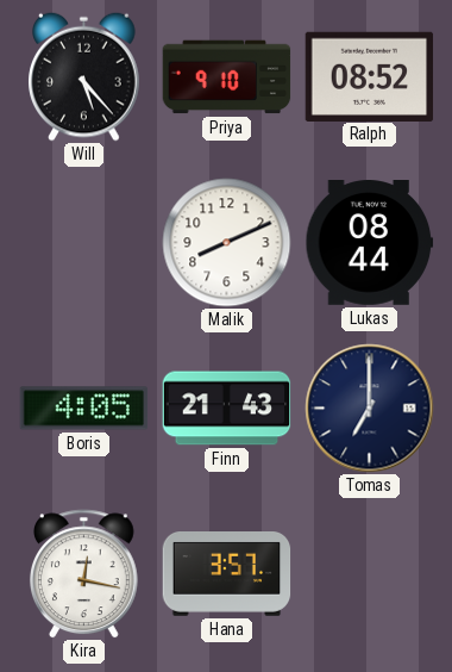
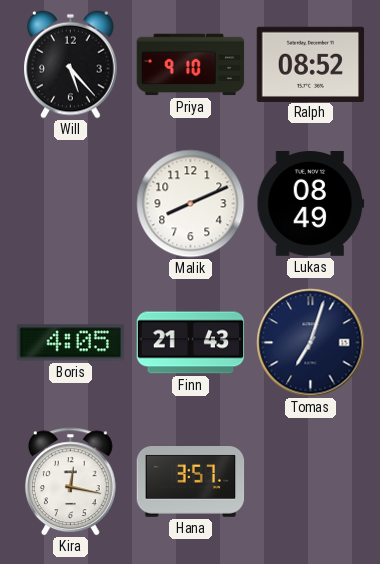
Lukas: 08:44 -> 08:49 (311, 204)
Tomas: 7:00 -> 7:03 (311, 343)
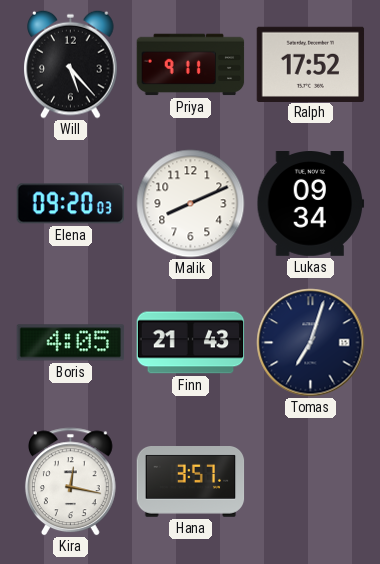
Priya: 9:10 -> 9:11 (191, 65)
Ralph: 08:52 -> 17:52 (311, 64)
Elena: none -> 09:20 (70, 204)
Lukas: 08:49 -> 09:34 (311, 204)
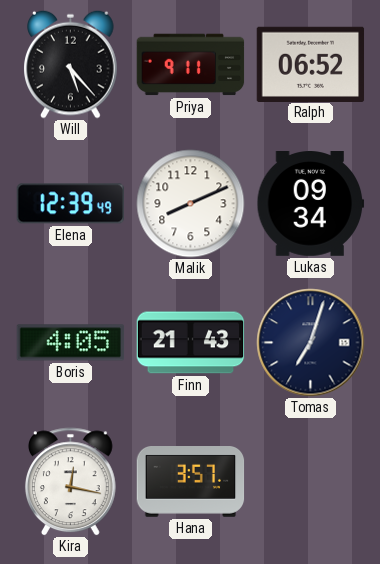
Ralph: 17:52 -> 06:52 (311, 64)
Elena: 09:20 -> 12:39 (70, 204)
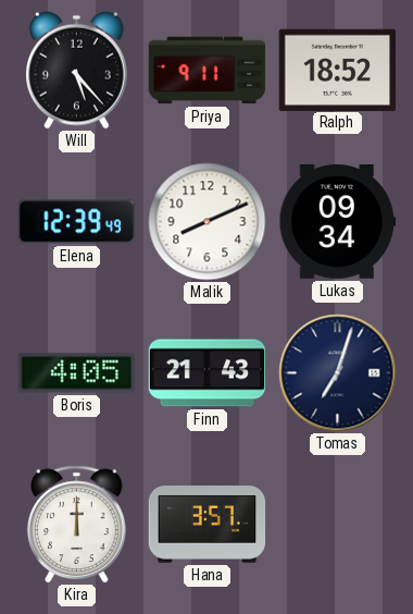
Ralph: 06:52 -> 18:52 (338, 70)
Kira: 12:17 -> 12:00 (76, 525)
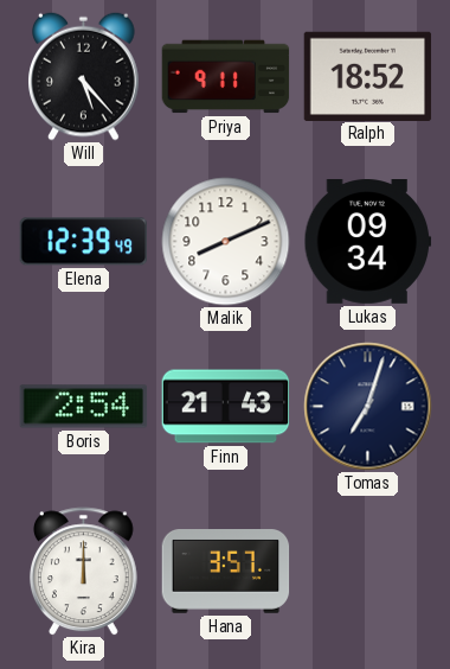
Boris: 4:05 -> 2:54 (84, 407)
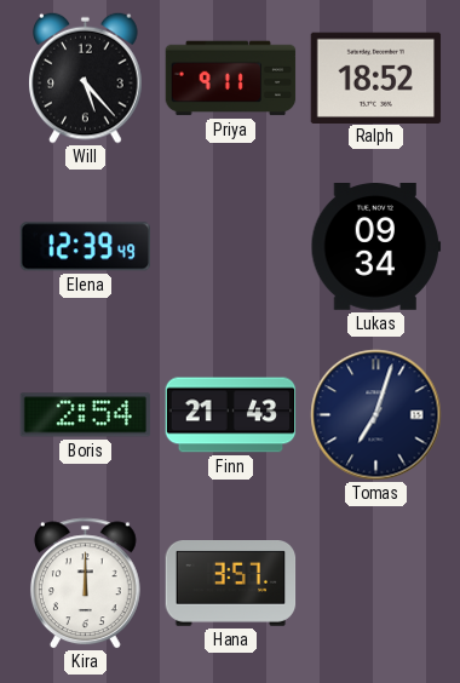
Malik: 8:11 -> none (226, 242)
